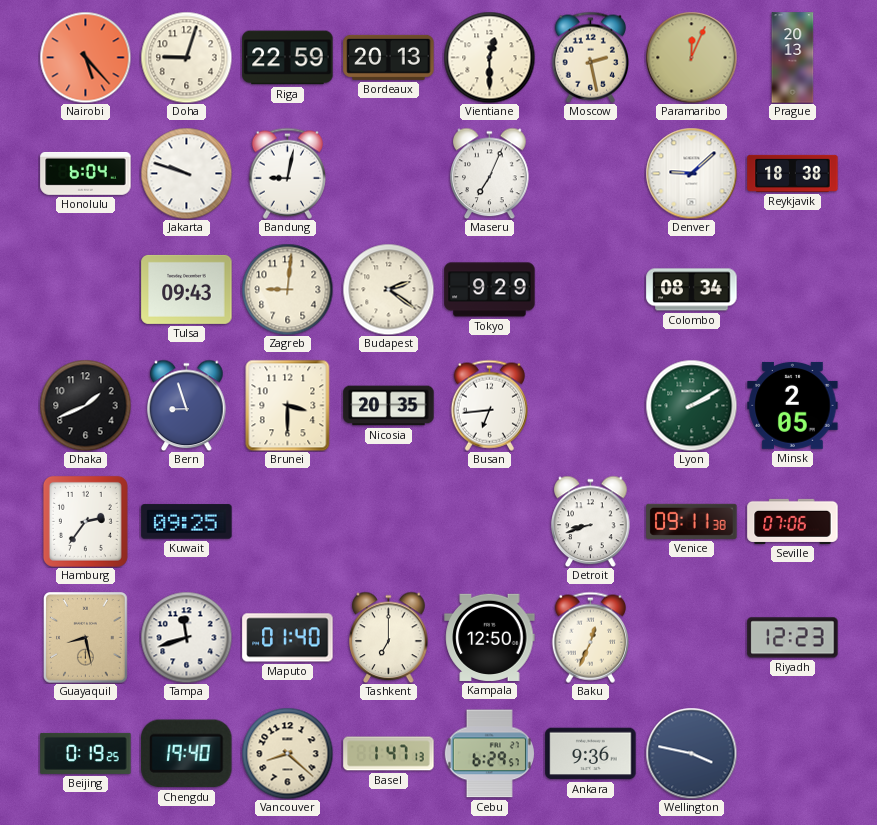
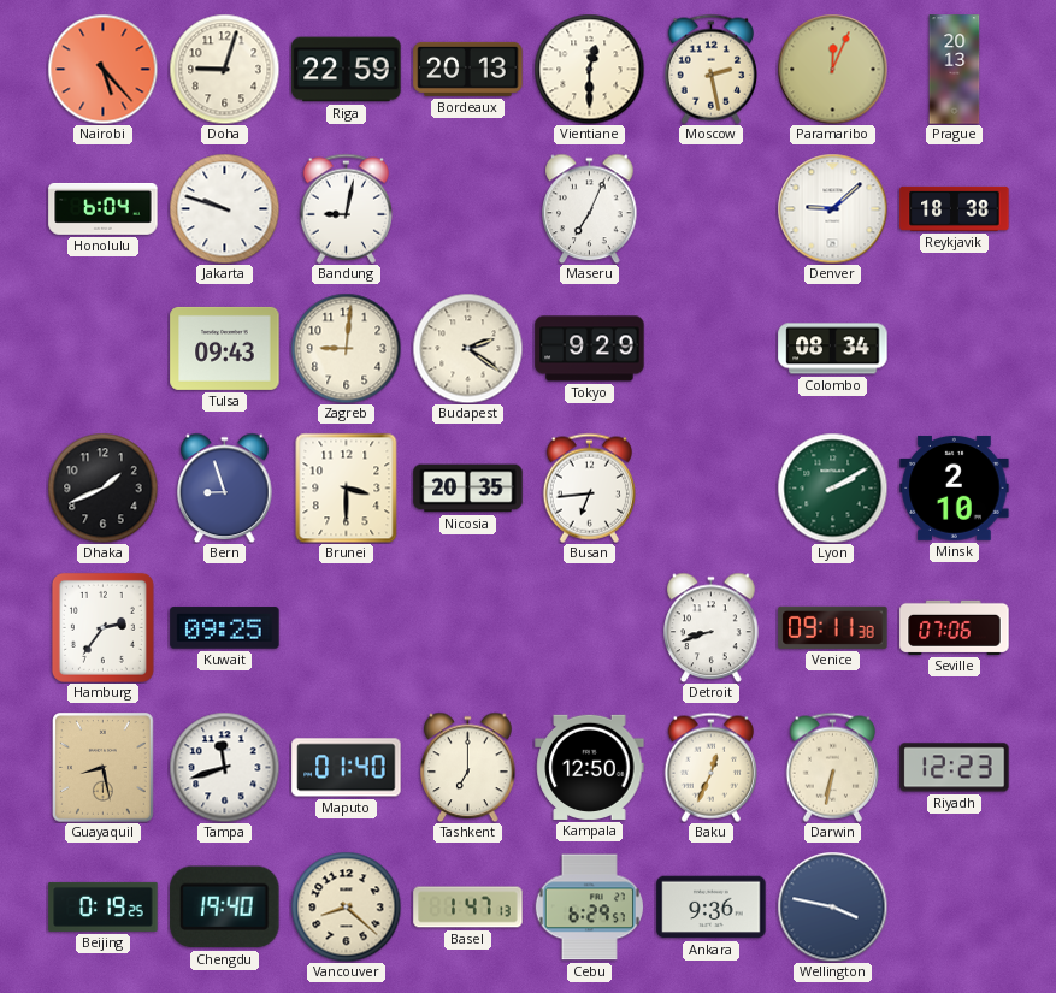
Minsk: 2:05 -> 2:10 (955, 487)
Darwin: none -> 6:32 (832, 767)
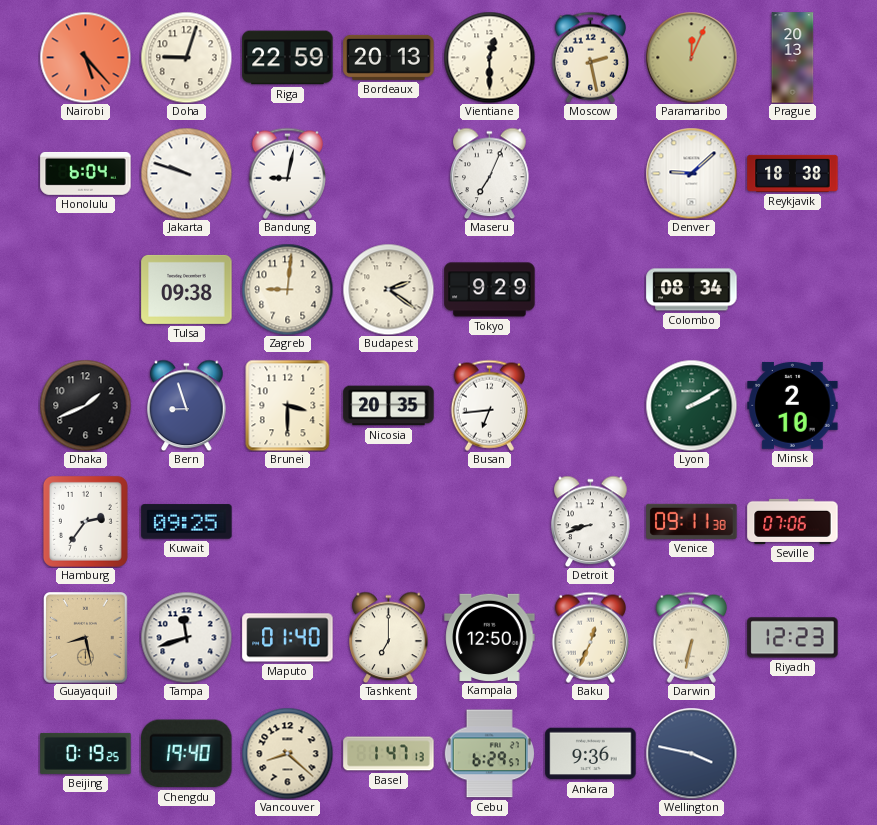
Tulsa: 09:43 -> 09:38 (187, 289)
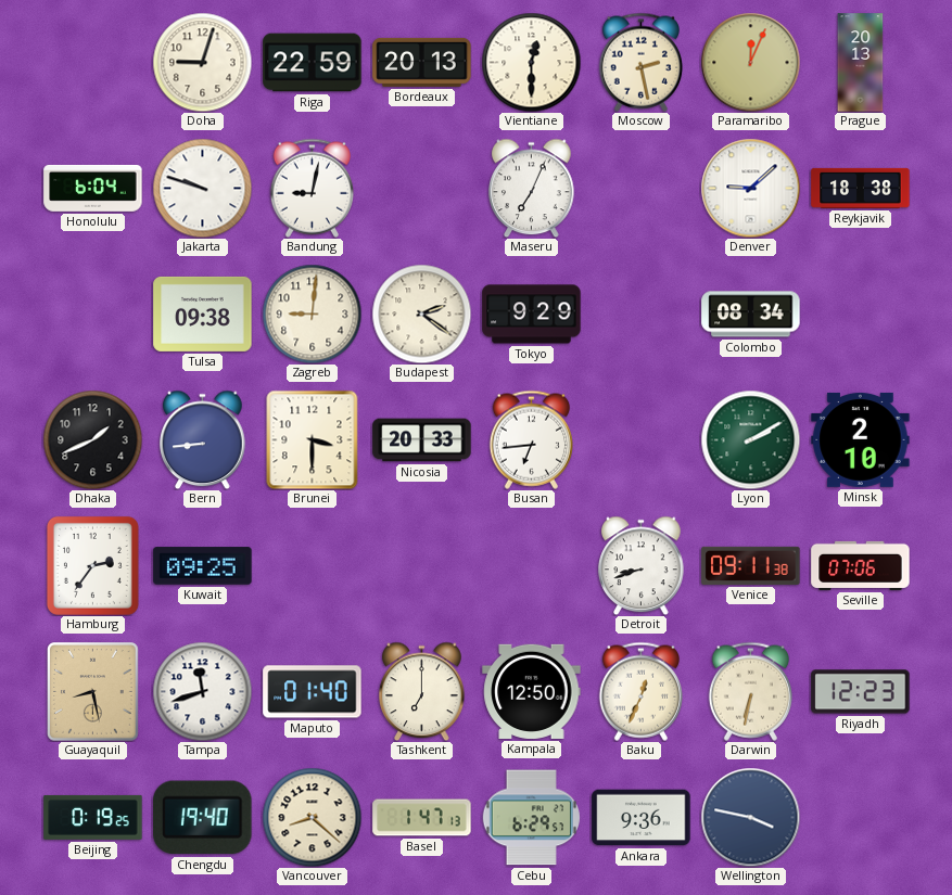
Nairobi: 5:23 -> none (85, 57)
Bern: 8:57 -> 8:44 (203, 439)
Nicosia: 20:35 -> 20:33 (422, 440)
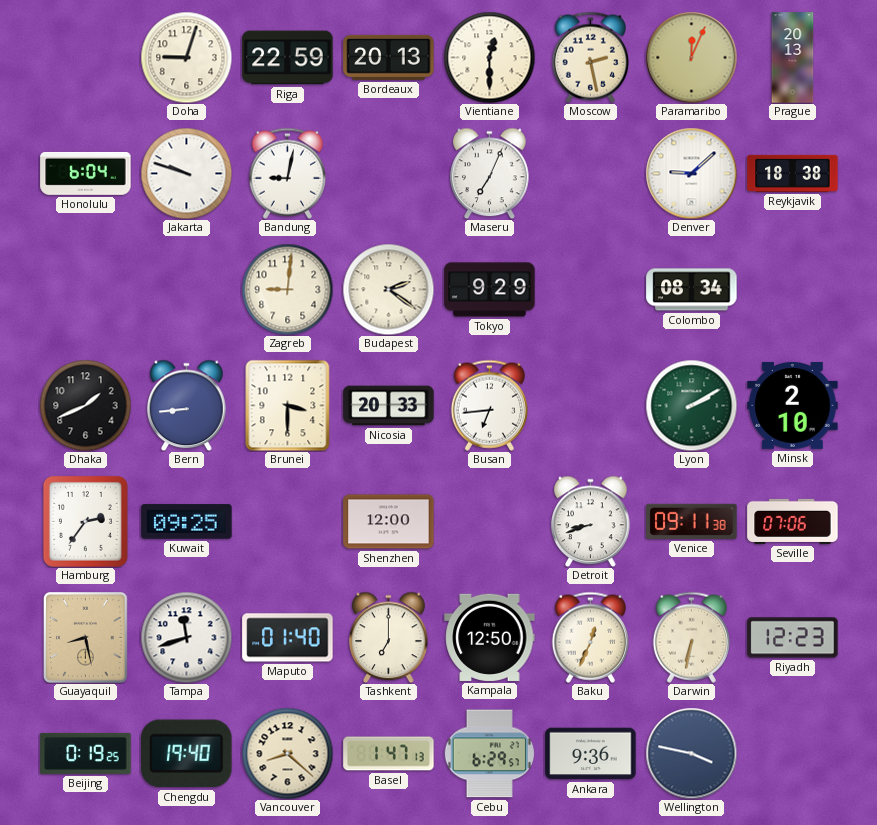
Tulsa: 09:38 -> none (203, 314)
Shenzhen: none -> 12:00 (389, 522)
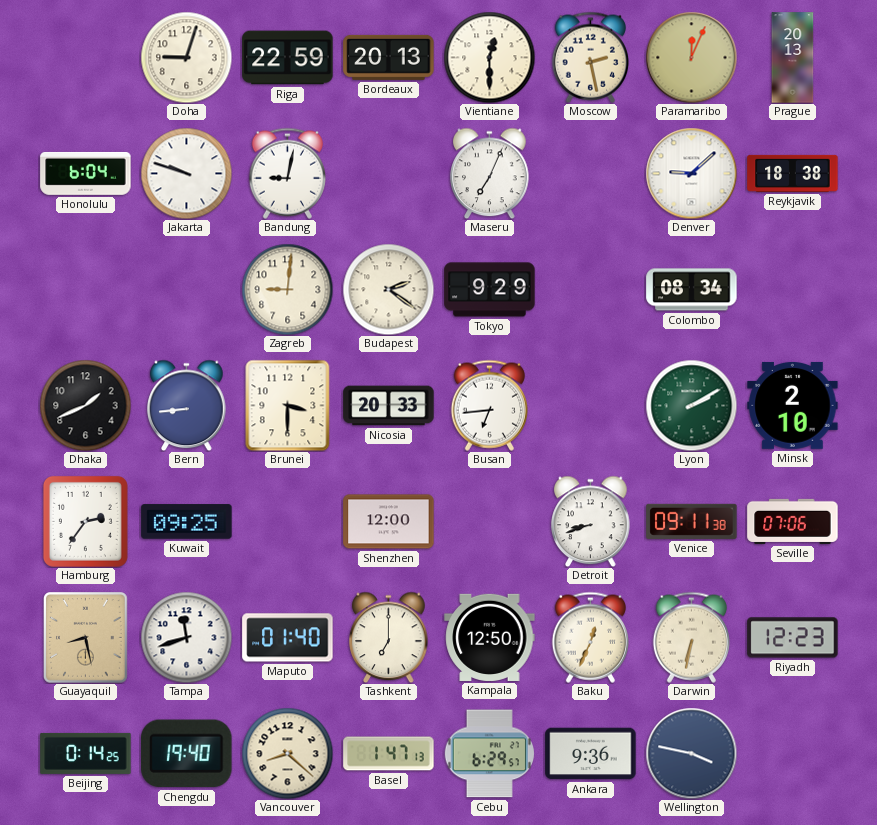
Beijing: 0:19 -> 0:14 (86, 753)
